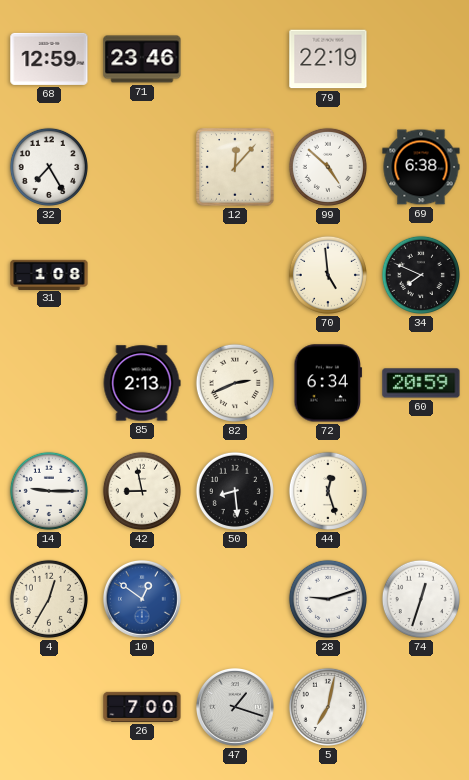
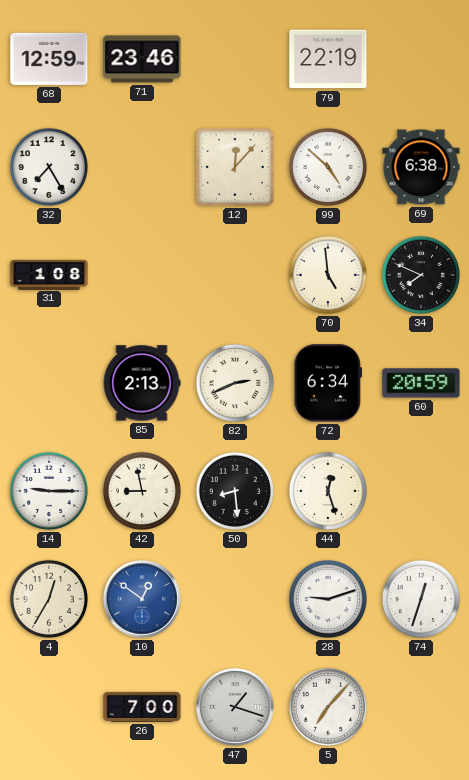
5: 7:02 -> 7:07 (328, 707)
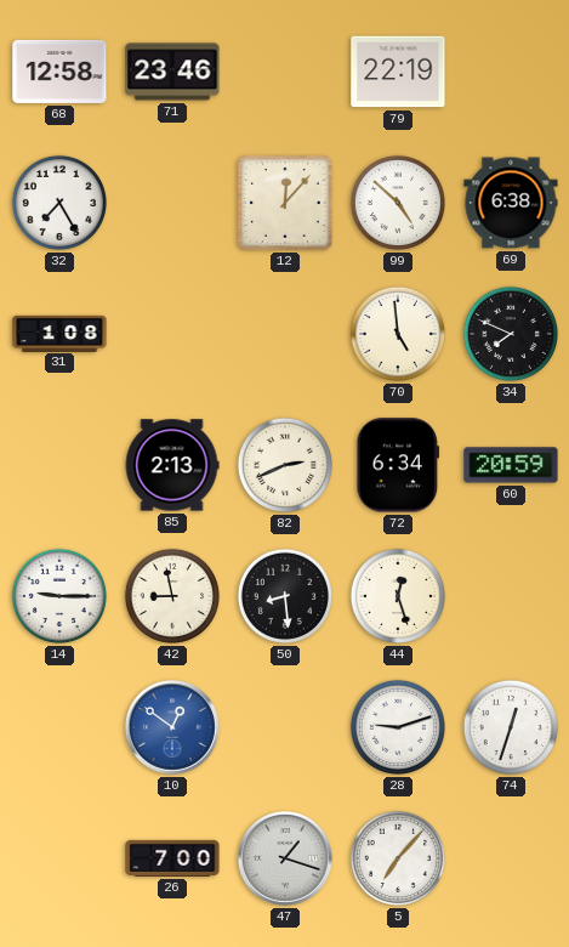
68: 12:59 -> 12:58 (59, 72)
4: 12:35 -> none (49, 599)
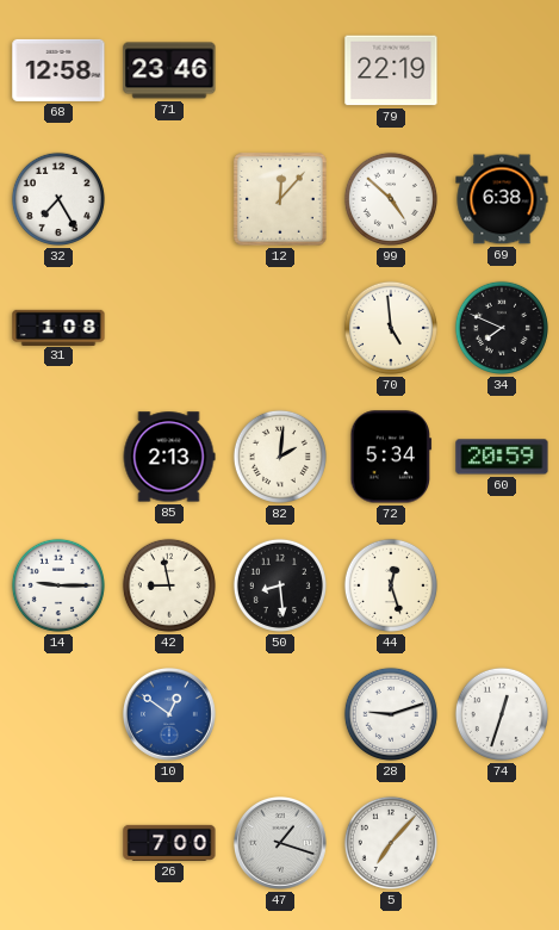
82: 2:41 -> 2:01 (280, 457)
72: 6:34 -> 5:34 (391, 457)
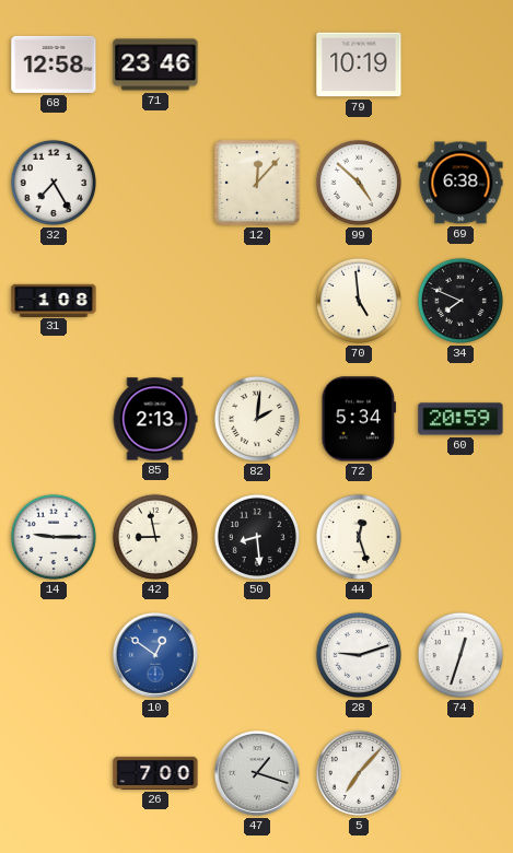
79: 22:19 -> 10:19 (359, 65)
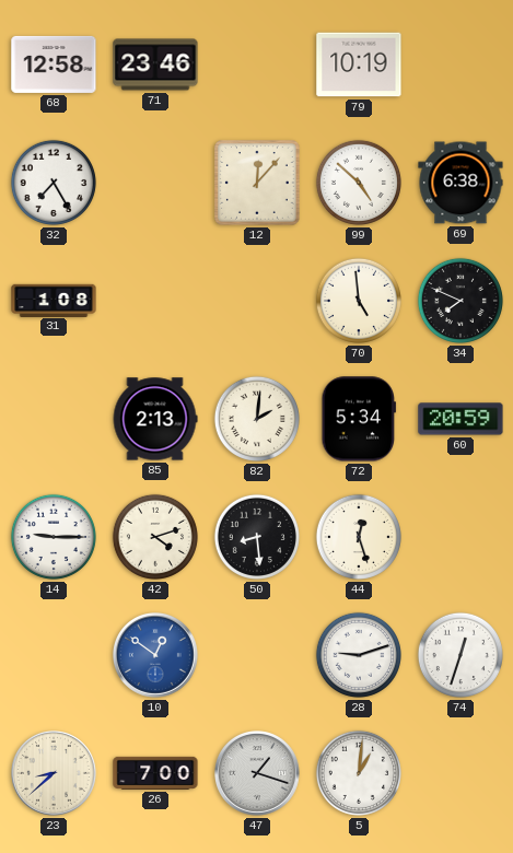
42: 8:58 -> 4:12 (155, 537)
23: none -> 8:38 (55, 774)
5: 7:07 -> 1:01 (359, 773)
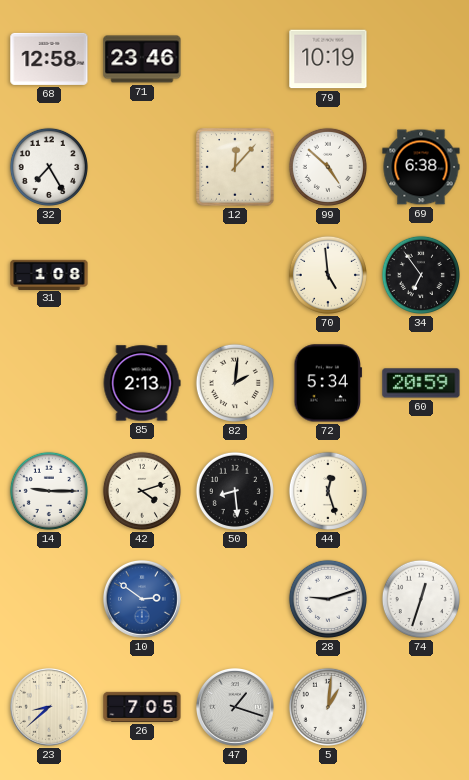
34: 7:49 -> 6:54 (421, 275)
10: 12:51 -> 2:51 (143, 600)
26: 7:00 -> 7:05 (142, 707)
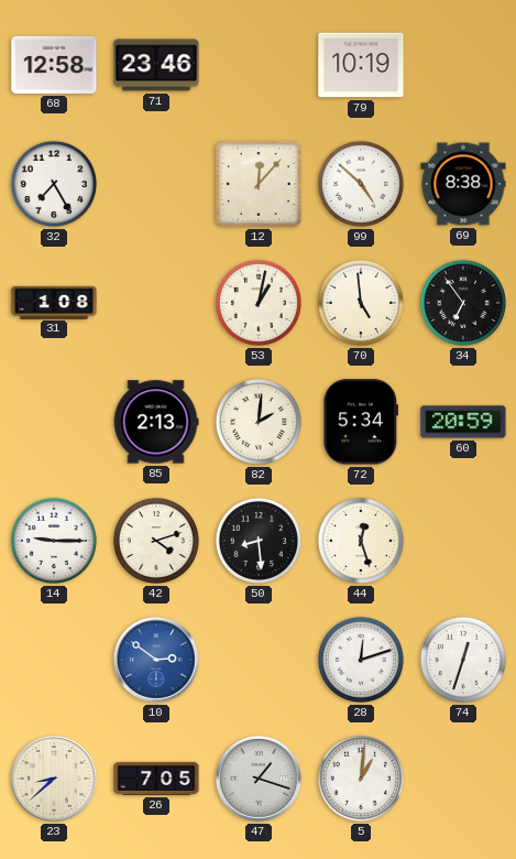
69: 6:38 -> 8:38 (463, 184)
53: none -> 1:02 (259, 303)
28: 9:12 -> 12:12 (361, 660)
